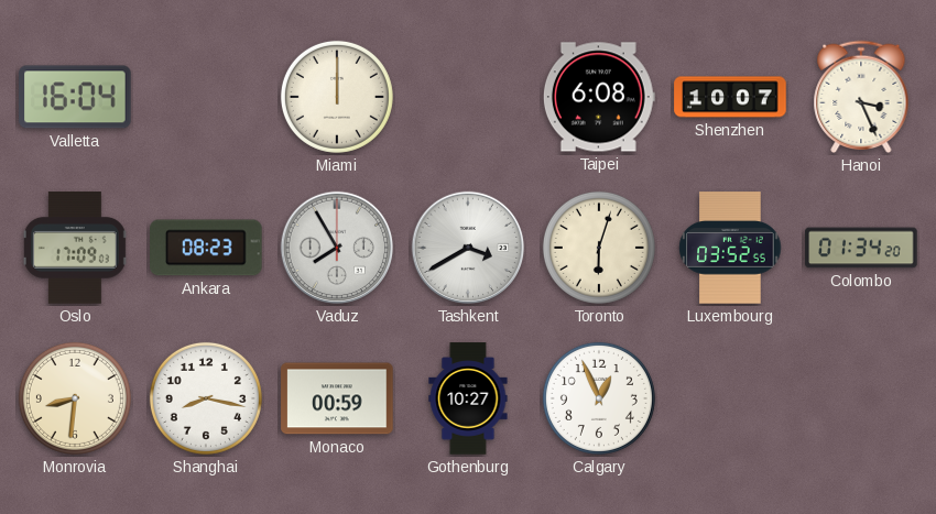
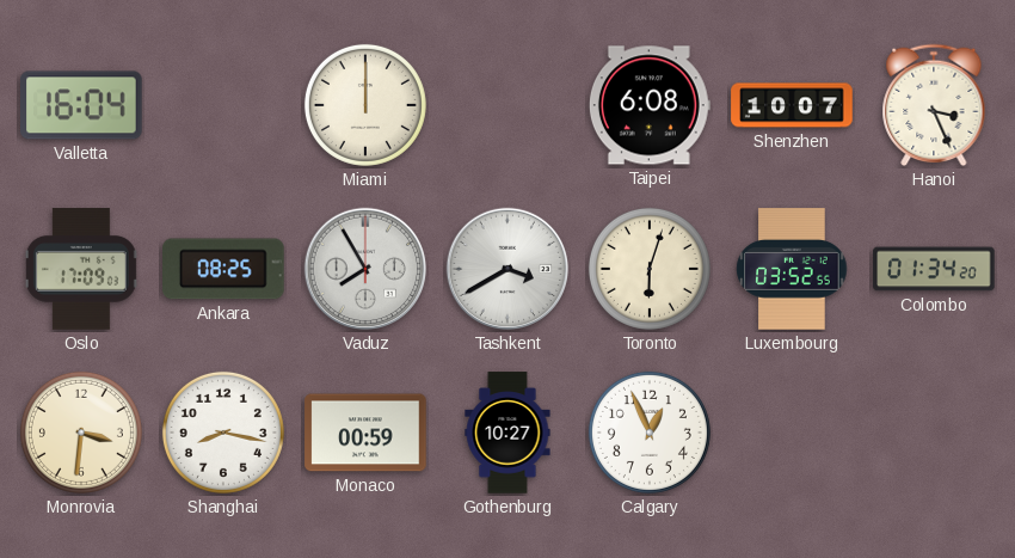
Ankara: 08:23 -> 08:25 (223, 269)
Monrovia: 8:31 -> 3:31 (81, 433)
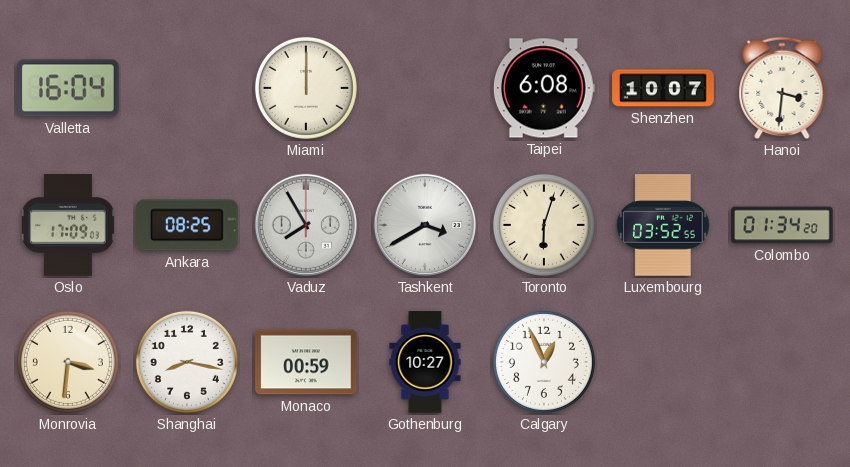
Hanoi: 3:26 -> 3:31 (782, 88)
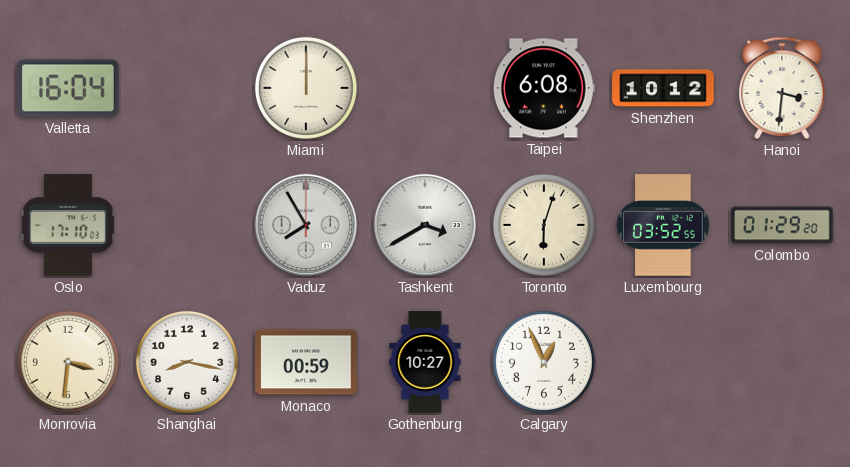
Shenzhen: 10:07 -> 10:12 (663, 88)
Oslo: 17:09 -> 17:10 (68, 225)
Ankara: 08:25 -> none (187, 225)
Colombo: 01:34 -> 01:29 (782, 225)
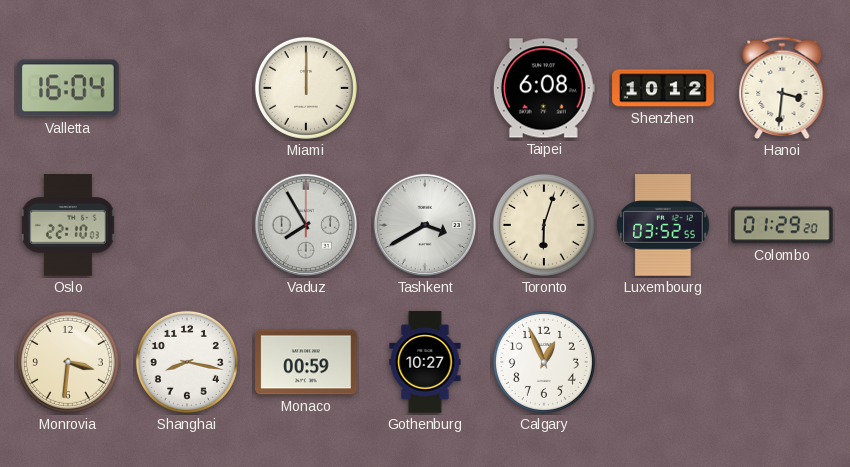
Oslo: 17:10 -> 22:10 (68, 225)
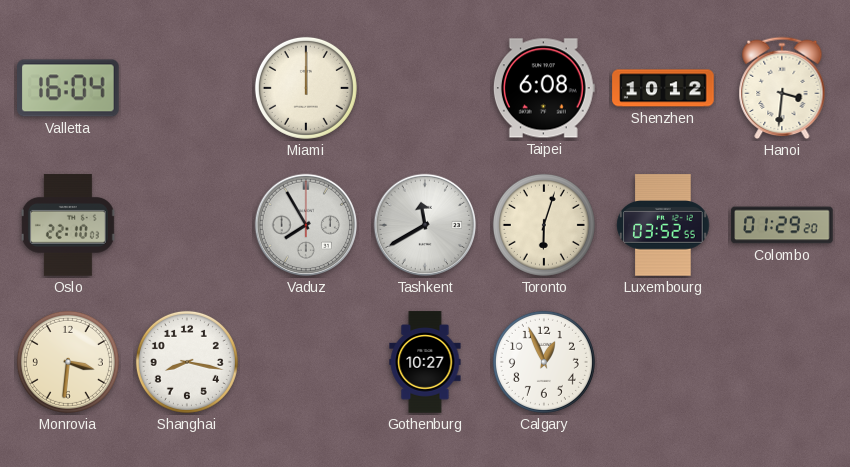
Tashkent: 3:40 -> 11:40 (425, 225)
Monaco: 00:59 -> none (306, 362)
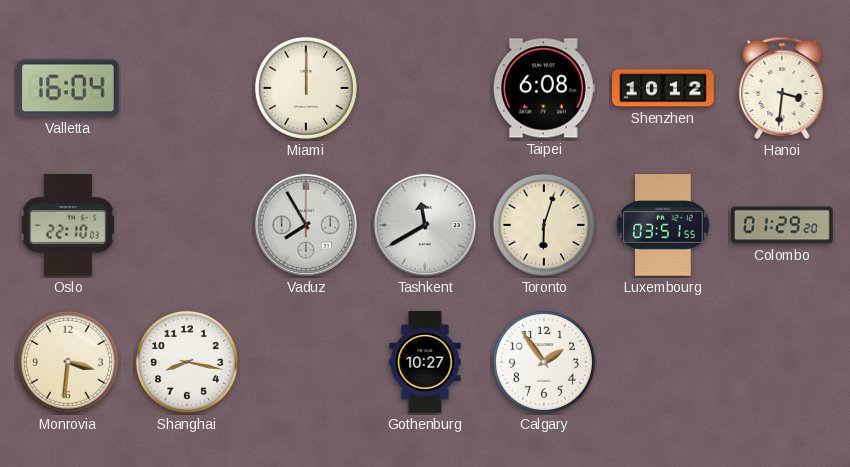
Luxembourg: 03:52 -> 03:51 (663, 225)
Calgary: 12:56 -> 1:54 (544, 362)
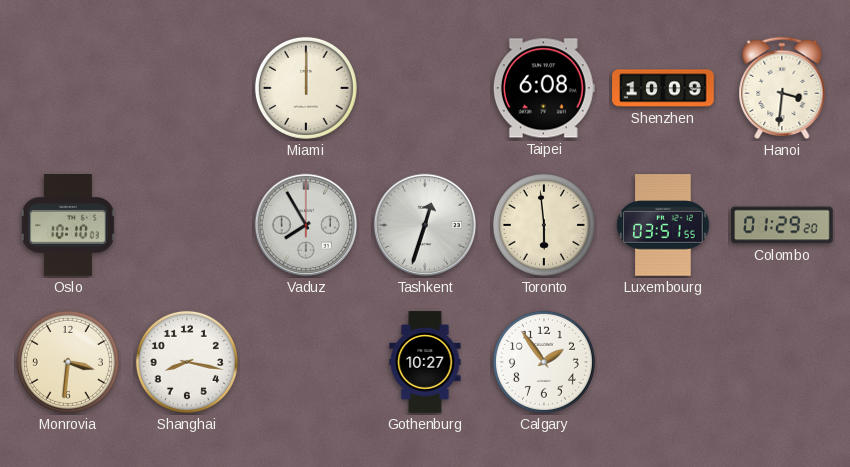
Valletta: 16:04 -> none (68, 88)
Shenzhen: 10:12 -> 10:09 (663, 88)
Oslo: 22:10 -> 10:10 (68, 225)
Tashkent: 11:40 -> 12:33 (425, 225)
Toronto: 6:03 -> 5:59 (544, 225)
